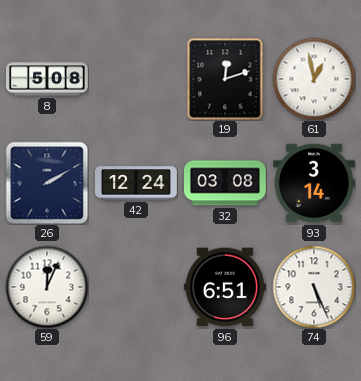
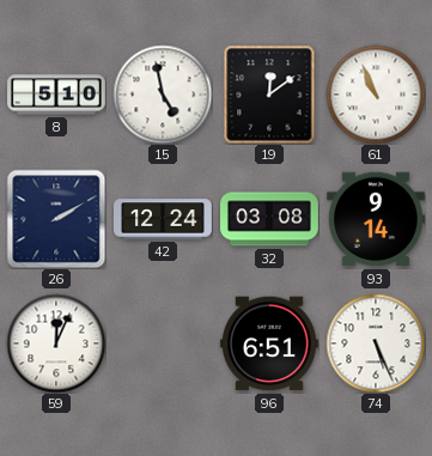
8: 5:08 -> 5:10 (57, 95)
15: none -> 4:58 (163, 95)
19: 12:12 -> 12:09 (269, 95)
61: 12:58 -> 10:56 (376, 95)
93: 3:14 -> 9:14 (376, 219)
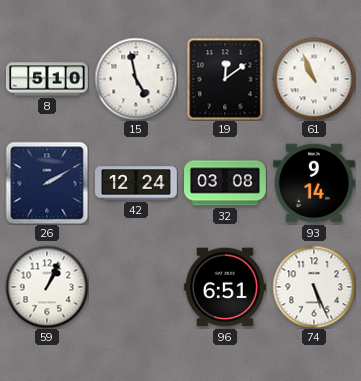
59: 12:04 -> 1:04 (47, 287)
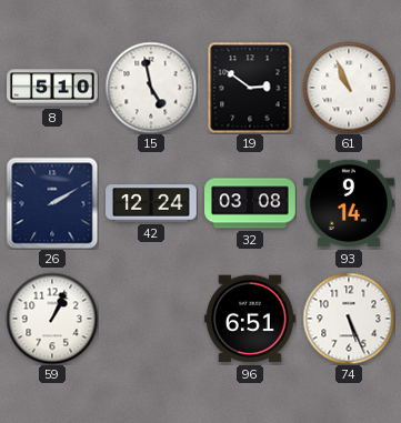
19: 12:09 -> 2:51 (250, 88)
